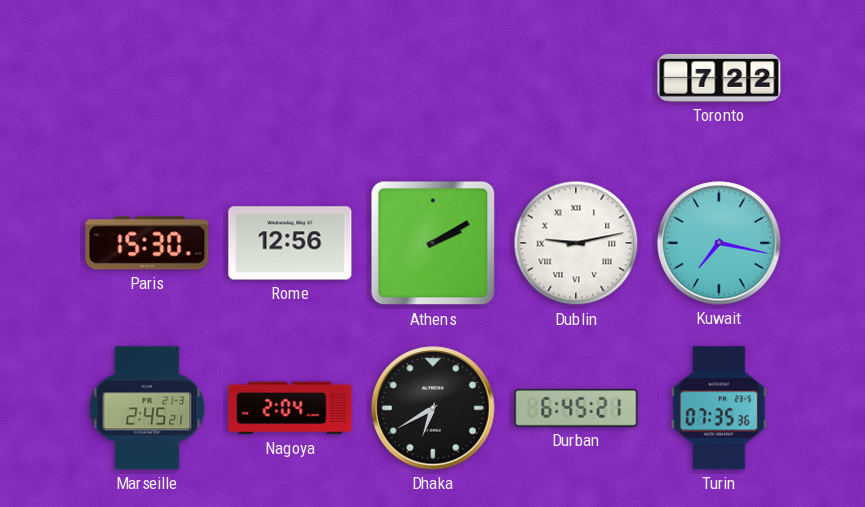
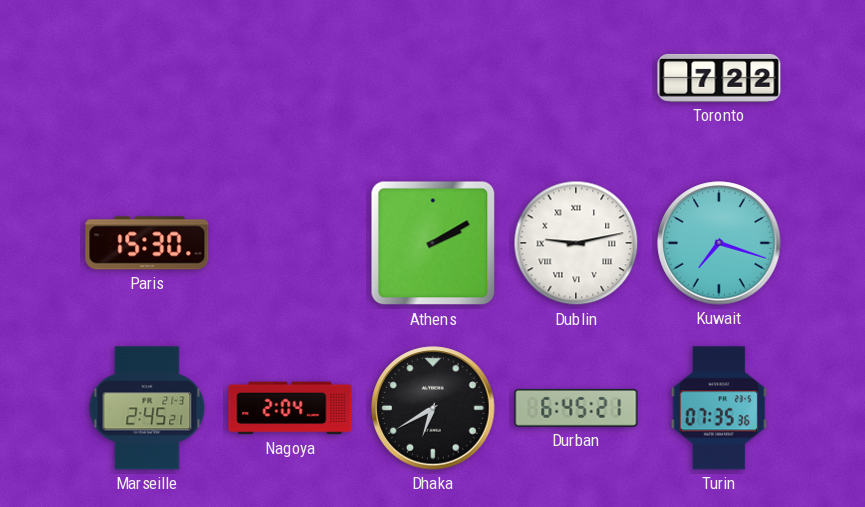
Rome: 12:56 -> none (290, 243)
Kuwait: 7:17 -> 7:18 (719, 243)
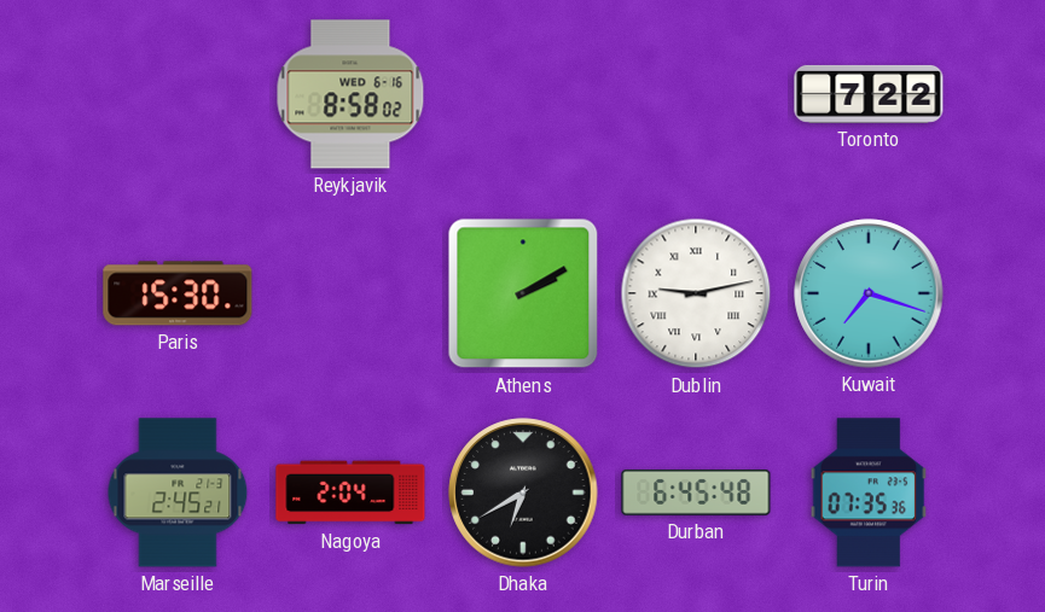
Reykjavik: none -> 8:58 (350, 94)
Durban: 6:45:21 -> 6:45:48 (696, 492)
